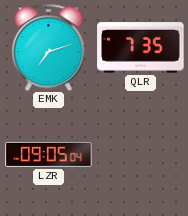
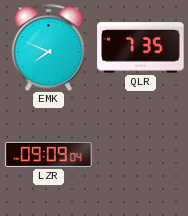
EMK: 7:12 -> 7:49 (49, 47)
LZR: 09:05 -> 09:09 (49, 154)
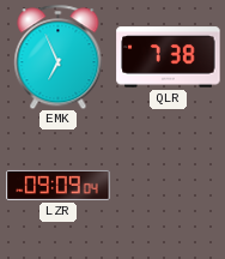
EMK: 7:49 -> 6:56 (59, 56)
QLR: 7:35 -> 7:38 (169, 58)
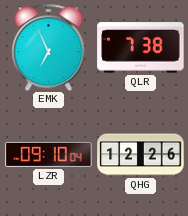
LZR: 09:09 -> 09:10 (49, 154)
QHG: none -> 12:26 (141, 155)
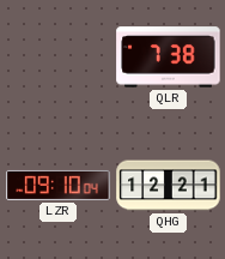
EMK: 6:56 -> none (49, 47)
QHG: 12:26 -> 12:21 (169, 186)
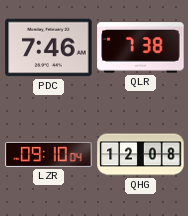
PDC: none -> 7:46 (49, 48)
QHG: 12:21 -> 12:08 (141, 155)
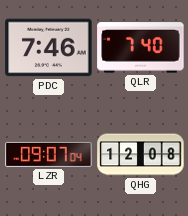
QLR: 7:38 -> 7:40 (141, 48)
LZR: 09:10 -> 09:07 (49, 154)
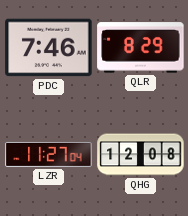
QLR: 7:40 -> 8:29 (141, 48)
LZR: 09:07 -> 11:27 (49, 154)
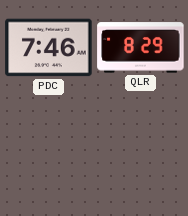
LZR: 11:27 -> none (49, 154)
QHG: 12:08 -> none (141, 155)
